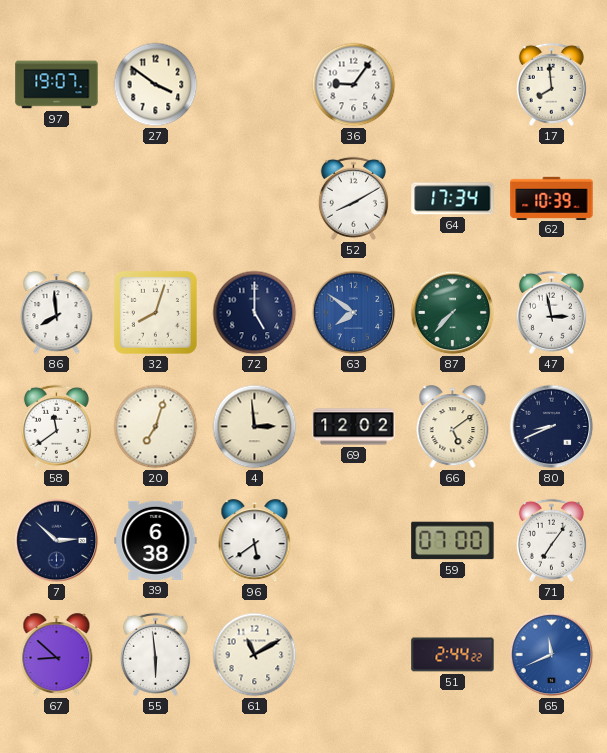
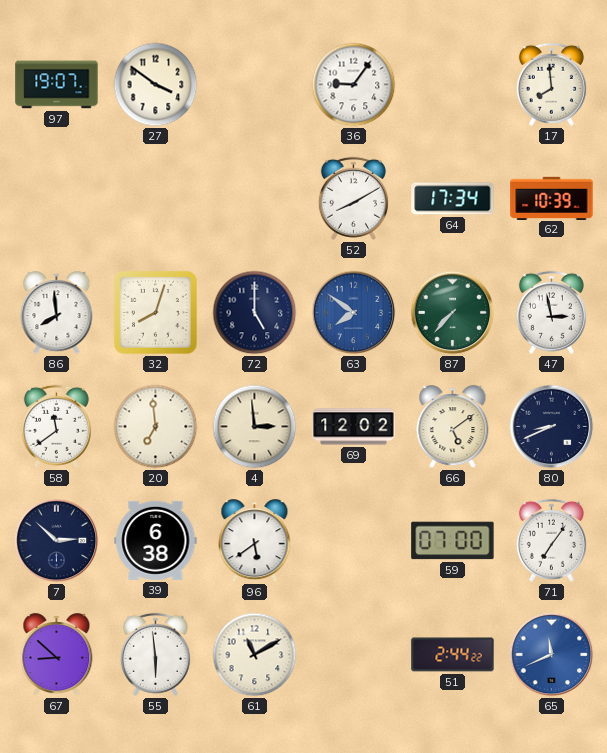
20: 7:03 -> 6:59 (156, 427)
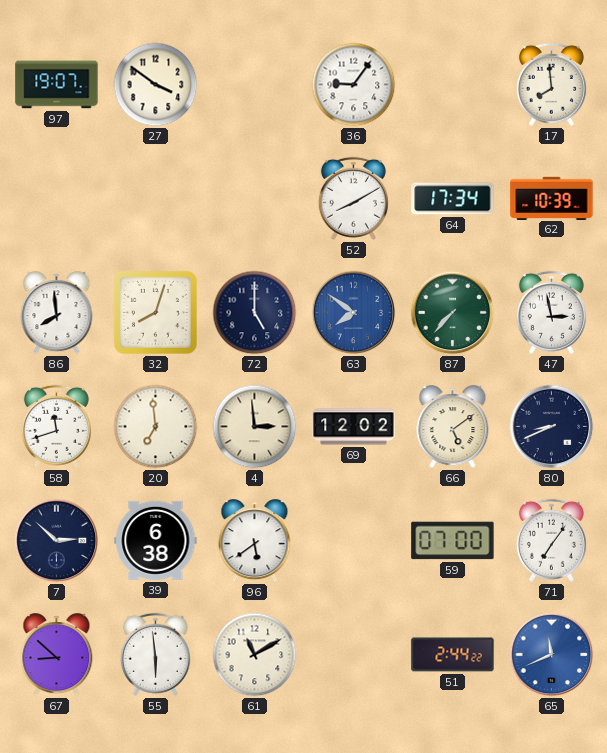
58: 11:39 -> 11:42 (56, 426)
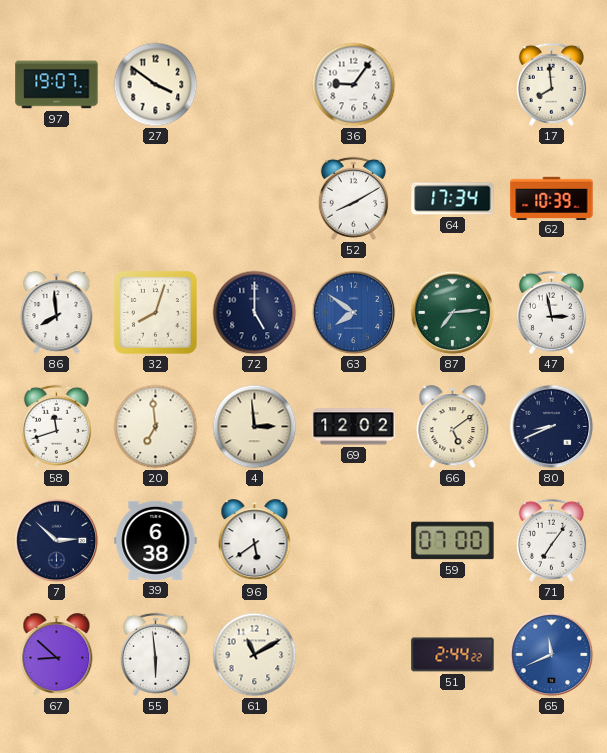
87: 7:37 -> 7:14 (453, 313)
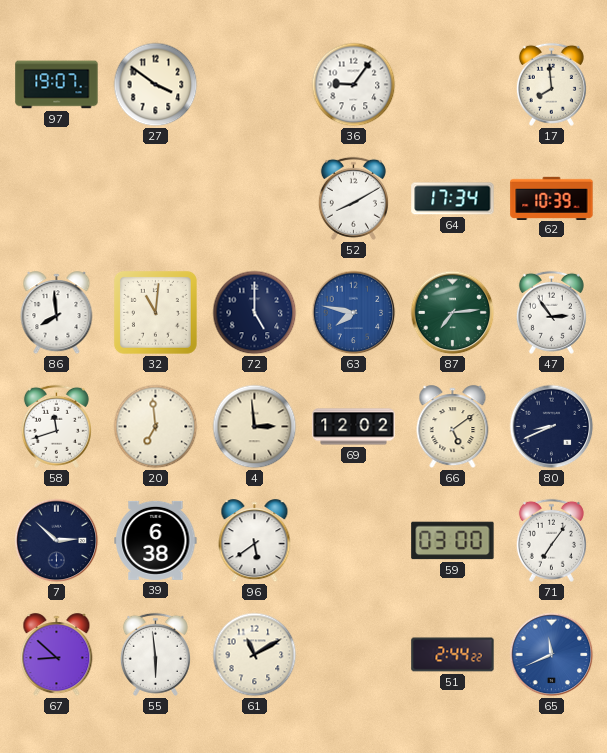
32: 8:03 -> 11:01 (155, 312)
63: 7:51 -> 7:47 (354, 313)
47: 2:58 -> 2:54 (551, 312)
59: 07:00 -> 03:00 (453, 541)
